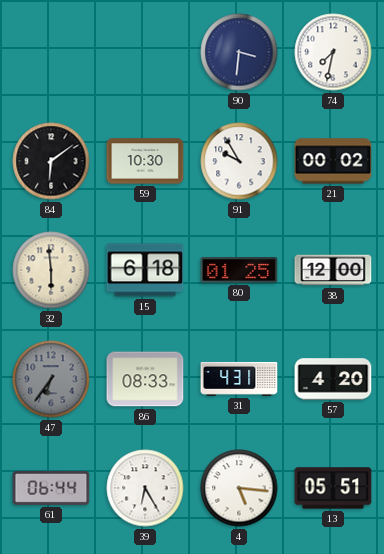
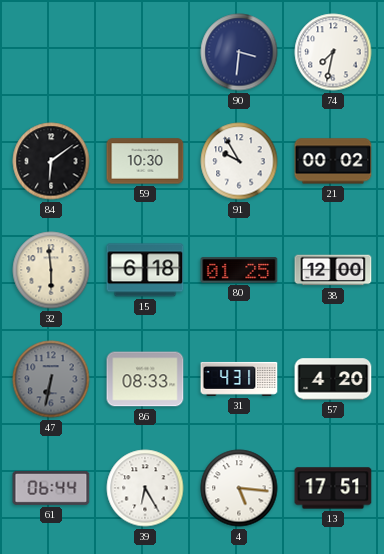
47: 6:36 -> 6:32 (51, 379)
13: 05:51 -> 17:51 (333, 488)
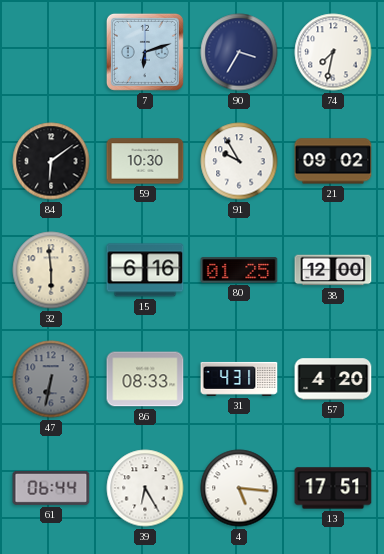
7: none -> 6:12 (145, 52)
90: 3:31 -> 3:35 (239, 52)
21: 00:02 -> 09:02 (333, 161)
15: 6:18 -> 6:16 (145, 270)
